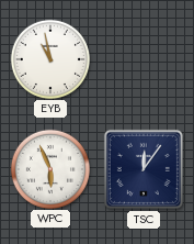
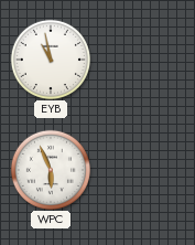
TSC: 12:06 -> none (144, 169)
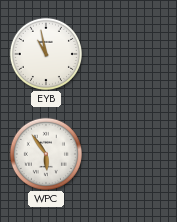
WPC: 5:56 -> 5:54 (45, 153)
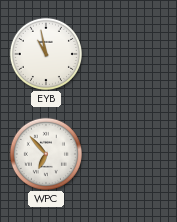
WPC: 5:54 -> 6:53 (45, 153)
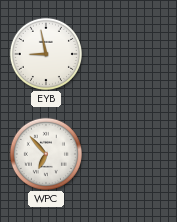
EYB: 10:58 -> 8:58 (45, 53)
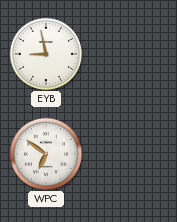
WPC: 6:53 -> 6:51 (45, 153)
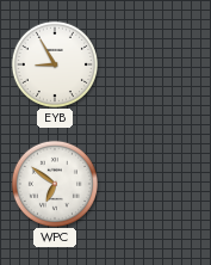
EYB: 8:58 -> 8:55 (54, 63)
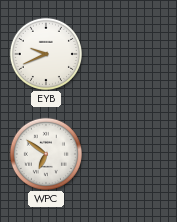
EYB: 8:55 -> 9:41 (45, 53)
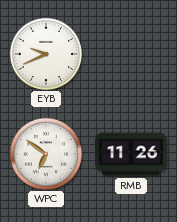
RMB: none -> 11:26 (131, 154)
